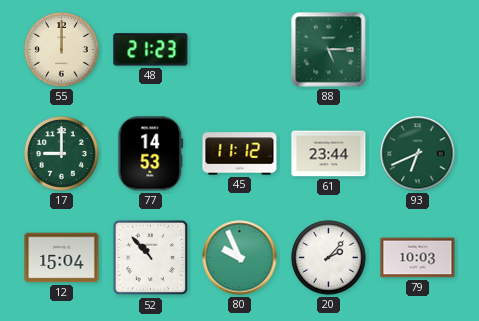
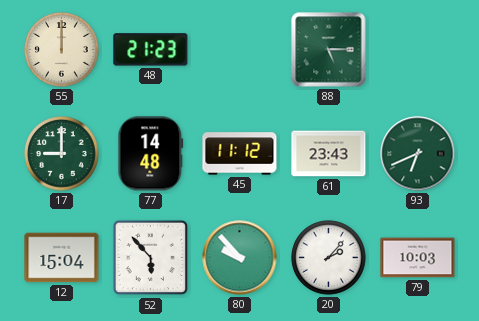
77: 14:53 -> 14:48 (151, 154)
61: 23:44 -> 23:43 (329, 154)
52: 10:53 -> 5:53 (151, 258)
80: 9:56 -> 9:53 (240, 258)
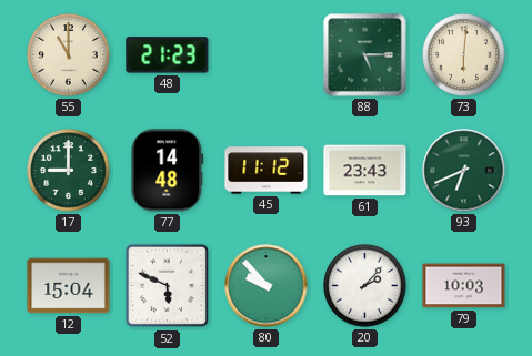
55: 12:00 -> 11:00 (69, 55)
73: none -> 6:01 (464, 55)
52: 5:53 -> 5:49 (168, 286)
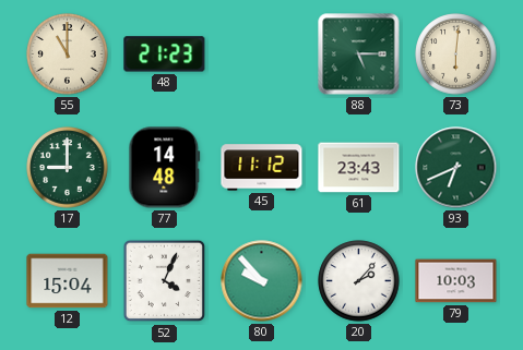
52: 5:49 -> 4:04 (165, 281)
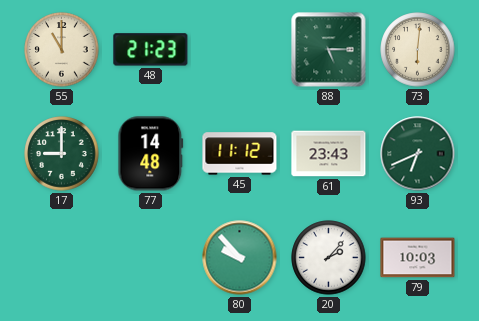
12: 15:04 -> none (68, 281)
52: 4:04 -> none (165, 281)
